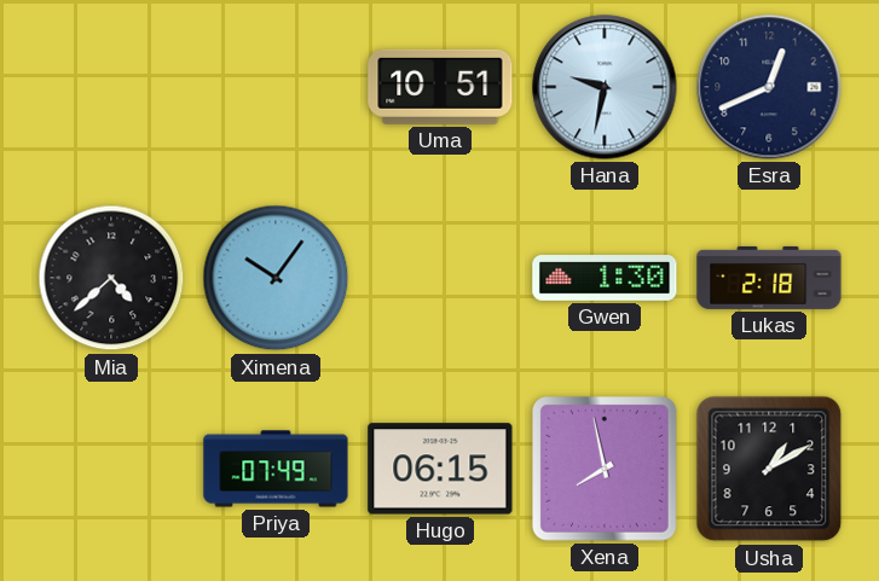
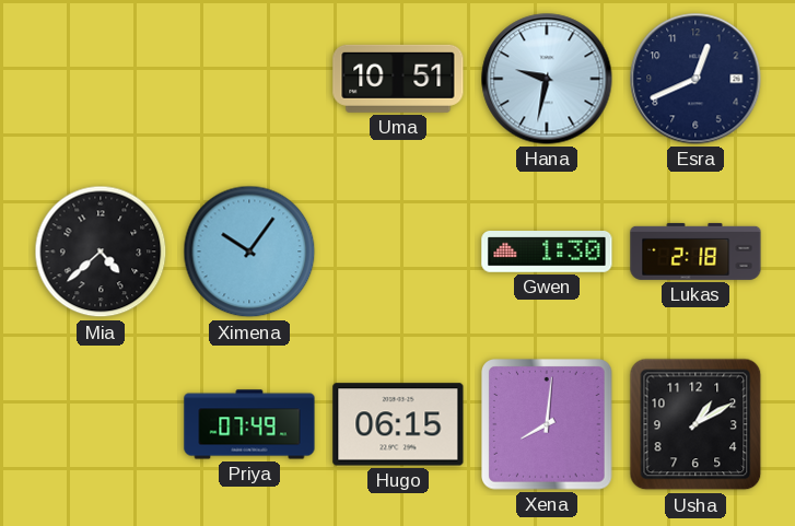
Xena: 7:58 -> 8:01 (547, 424)
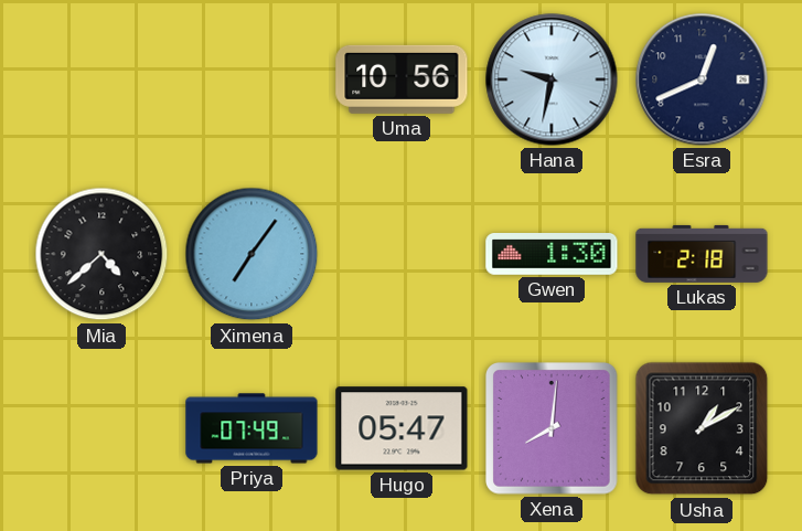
Uma: 10:51 -> 10:56 (402, 79)
Ximena: 10:06 -> 7:06 (252, 254)
Hugo: 06:15 -> 05:47 (402, 428)
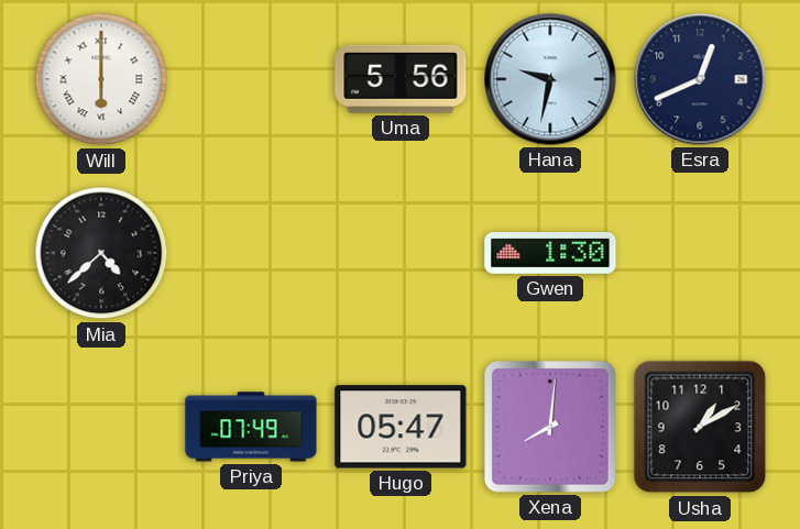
Will: none -> 6:00 (101, 79)
Uma: 10:56 -> 5:56 (401, 79)
Ximena: 7:06 -> none (252, 254)
Lukas: 2:18 -> none (702, 254)
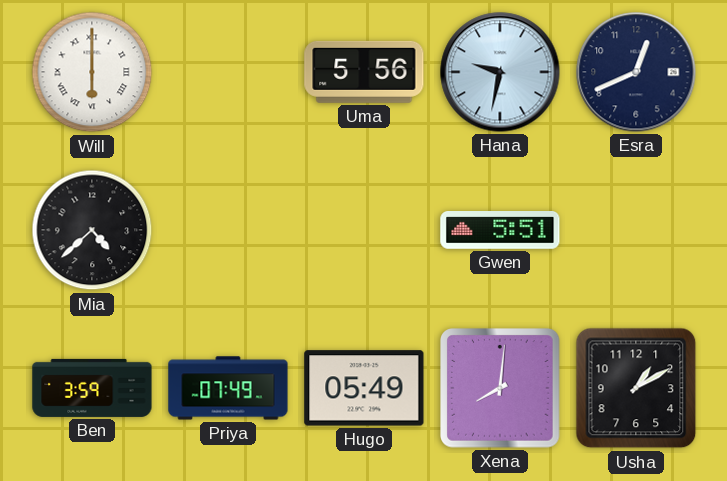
Gwen: 1:30 -> 5:51 (500, 231)
Ben: none -> 3:59 (92, 388)
Hugo: 05:47 -> 05:49 (364, 388)
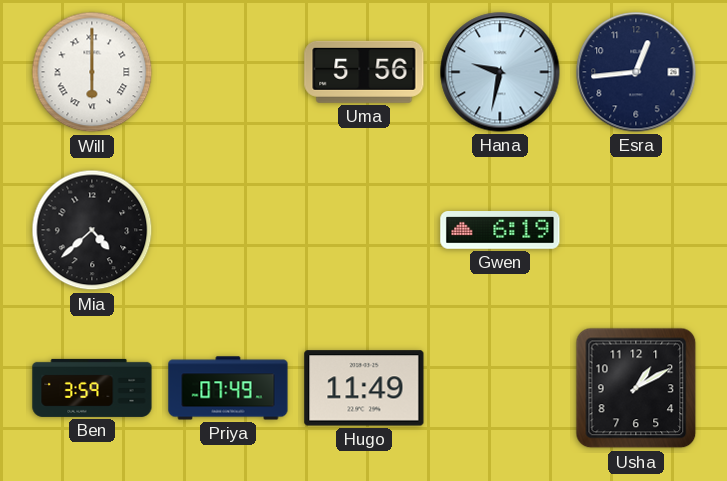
Esra: 12:41 -> 12:44 (636, 72)
Gwen: 5:51 -> 6:19 (500, 231)
Hugo: 05:49 -> 11:49 (364, 388)
Xena: 8:01 -> none (500, 388)
